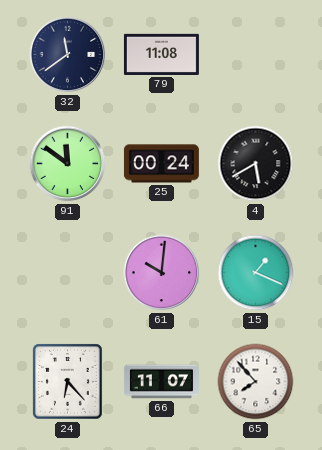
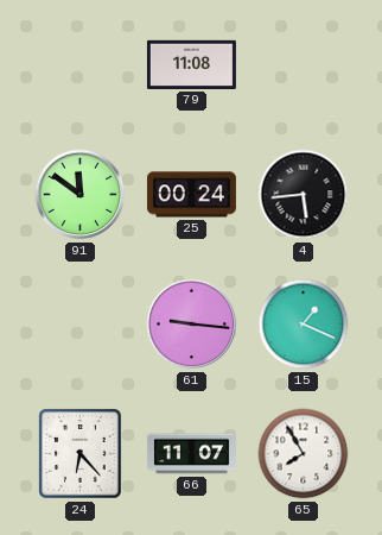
32: 11:39 -> none (68, 55)
4: 5:40 -> 5:44 (304, 195)
61: 10:01 -> 9:16 (192, 325)
65: 7:53 -> 7:55 (304, 454)
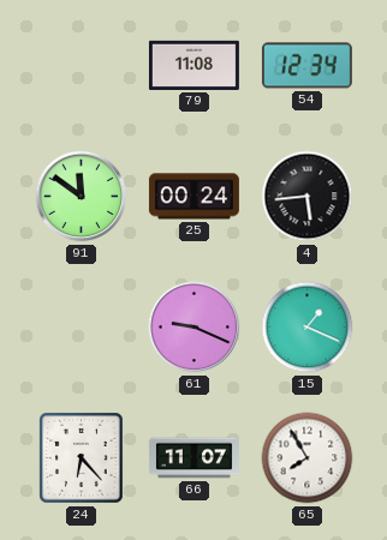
54: none -> 12:34 (306, 66)
61: 9:16 -> 9:19 (195, 328)
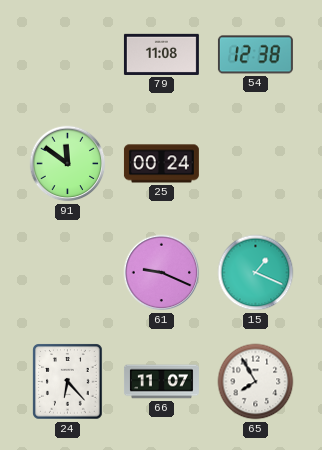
54: 12:34 -> 12:38 (255, 55)
4: 5:44 -> none (308, 197)
